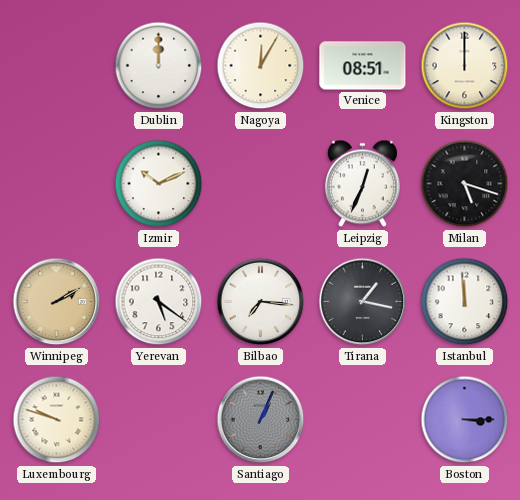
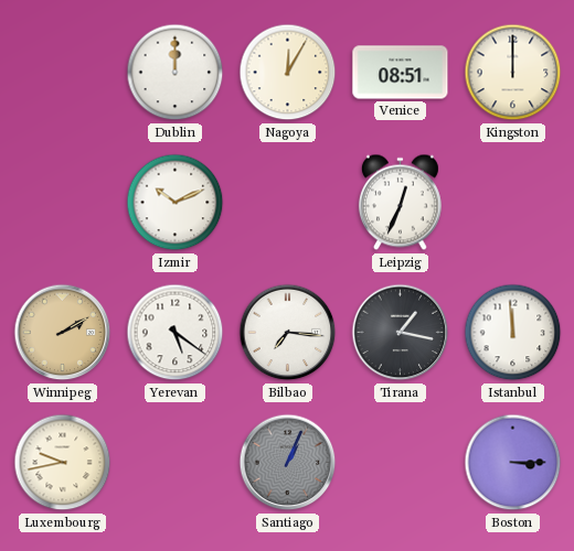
Milan: 5:18 -> none (465, 184)
Luxembourg: 9:48 -> 9:43 (63, 463)
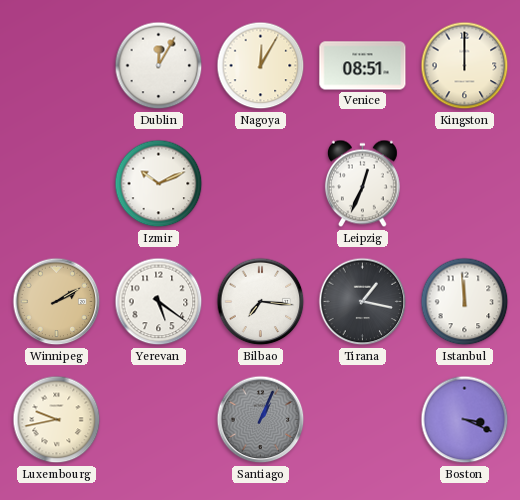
Dublin: 12:00 -> 12:05 (159, 66)
Boston: 3:15 -> 3:19 (465, 420)
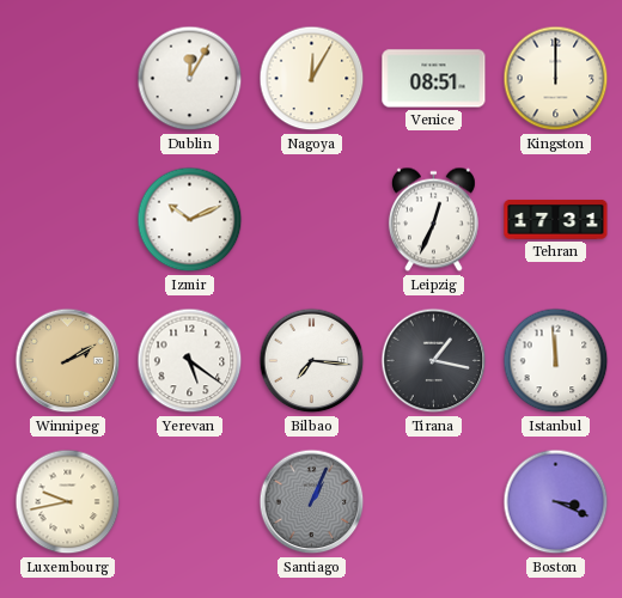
Tehran: none -> 17:31 (556, 219)
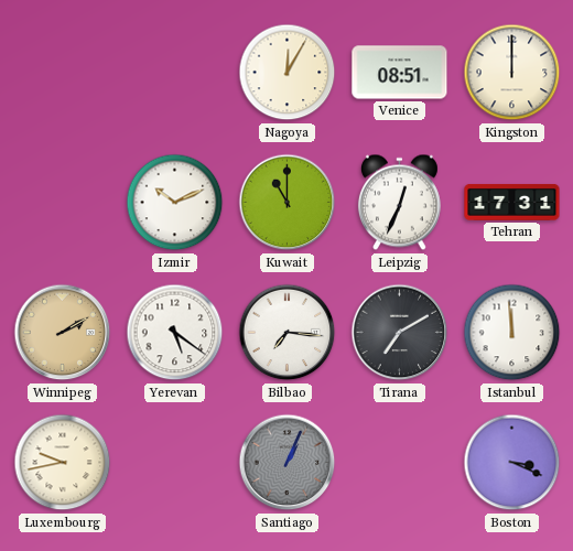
Dublin: 12:05 -> none (190, 79)
Kuwait: none -> 11:00 (288, 203)
Tirana: 1:17 -> 7:10 (400, 333)
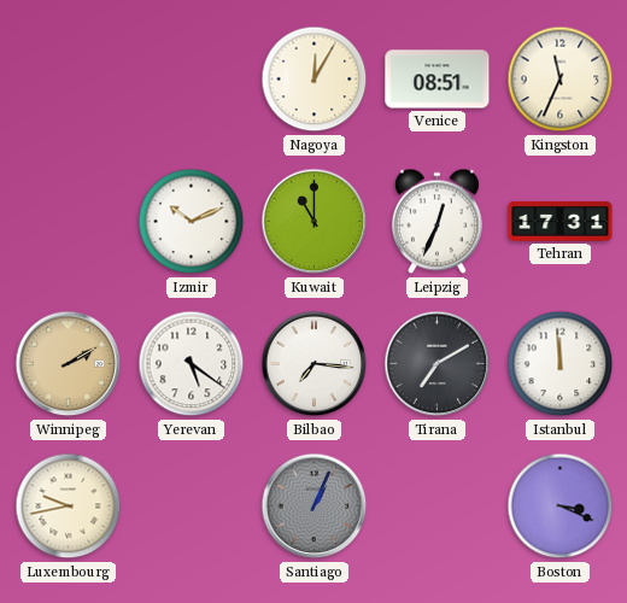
Kingston: 12:00 -> 11:34 (561, 80)
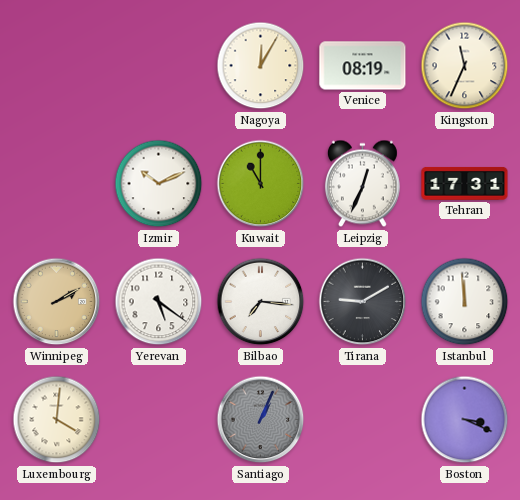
Venice: 08:51 -> 08:19 (363, 66)
Tirana: 7:10 -> 9:10 (363, 302)
Luxembourg: 9:43 -> 4:01 (57, 420)
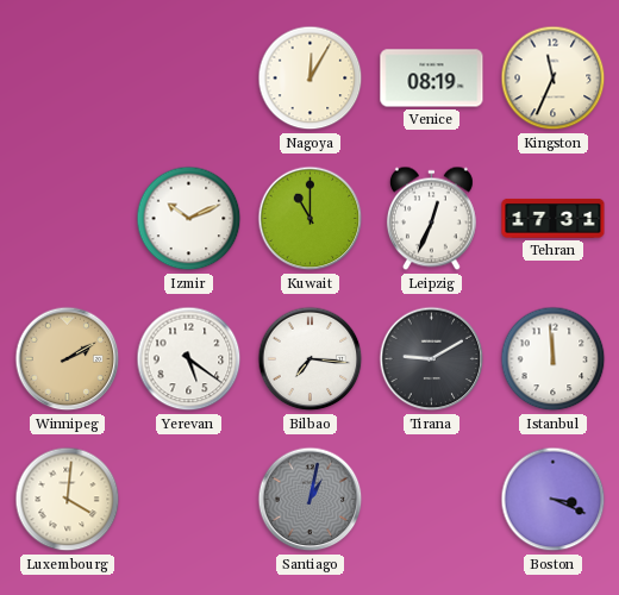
Santiago: 1:04 -> 1:02 (311, 500)
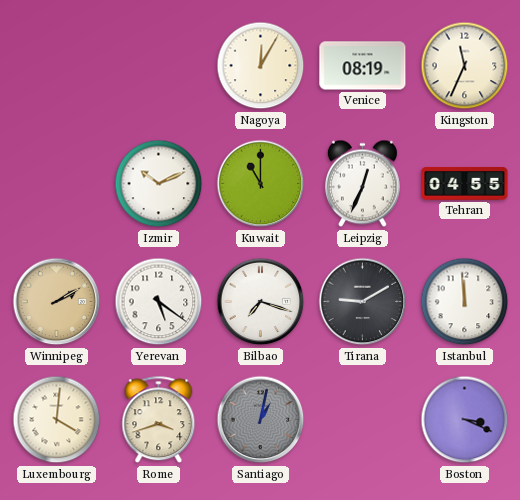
Tehran: 17:31 -> 04:55 (465, 183)
Bilbao: 7:16 -> 7:18 (261, 302)
Rome: none -> 3:42 (159, 420)
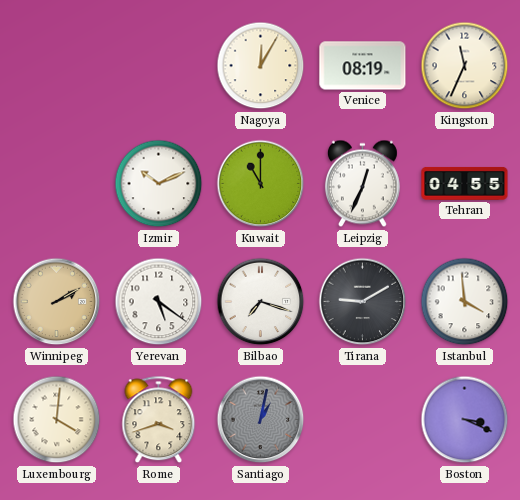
Istanbul: 11:59 -> 3:59 (465, 302)
